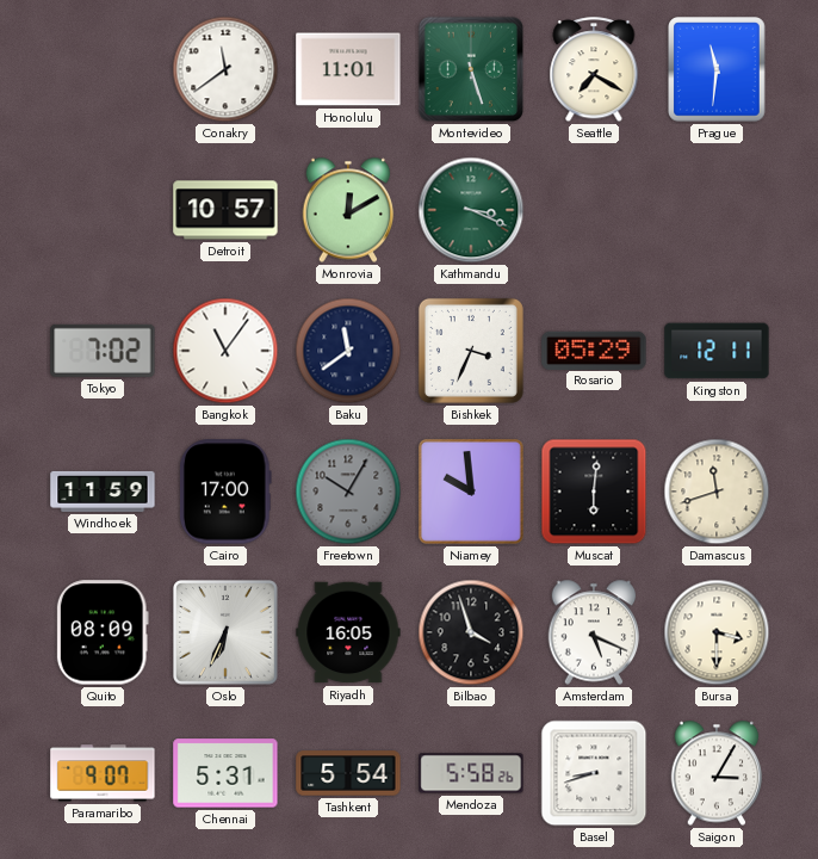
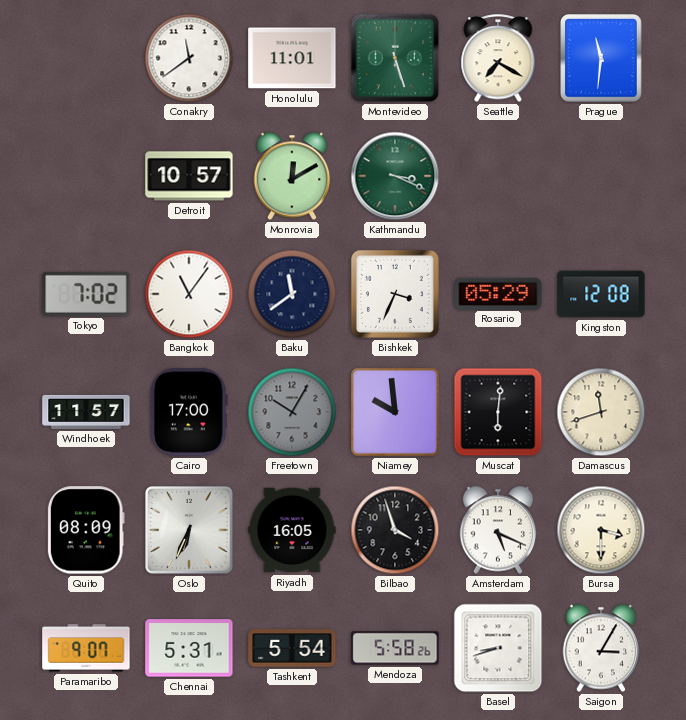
Kingston: 12:11 -> 12:08 (601, 294)
Windhoek: 11:59 -> 11:57 (86, 412)
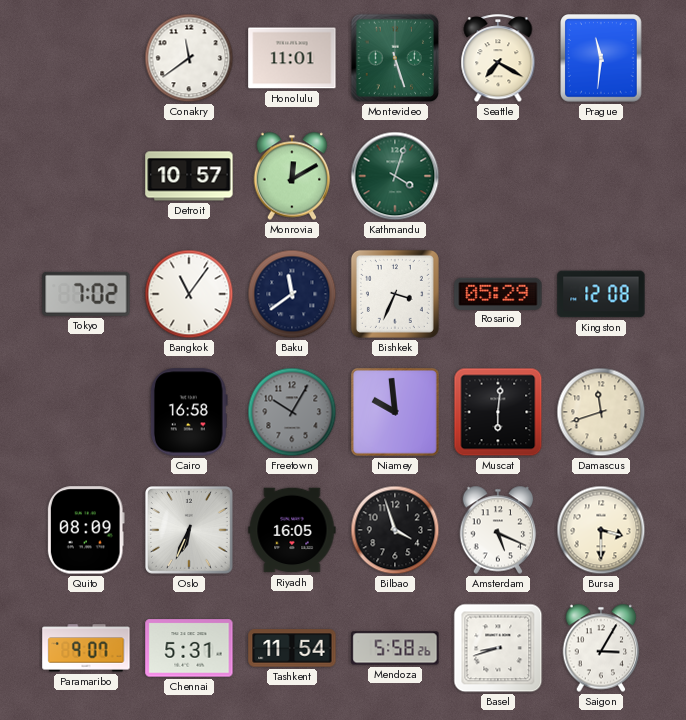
Kathmandu: 3:19 -> 4:03 (395, 176)
Windhoek: 11:57 -> none (86, 412)
Cairo: 17:00 -> 16:58 (189, 412)
Tashkent: 5:54 -> 11:54 (292, 648)
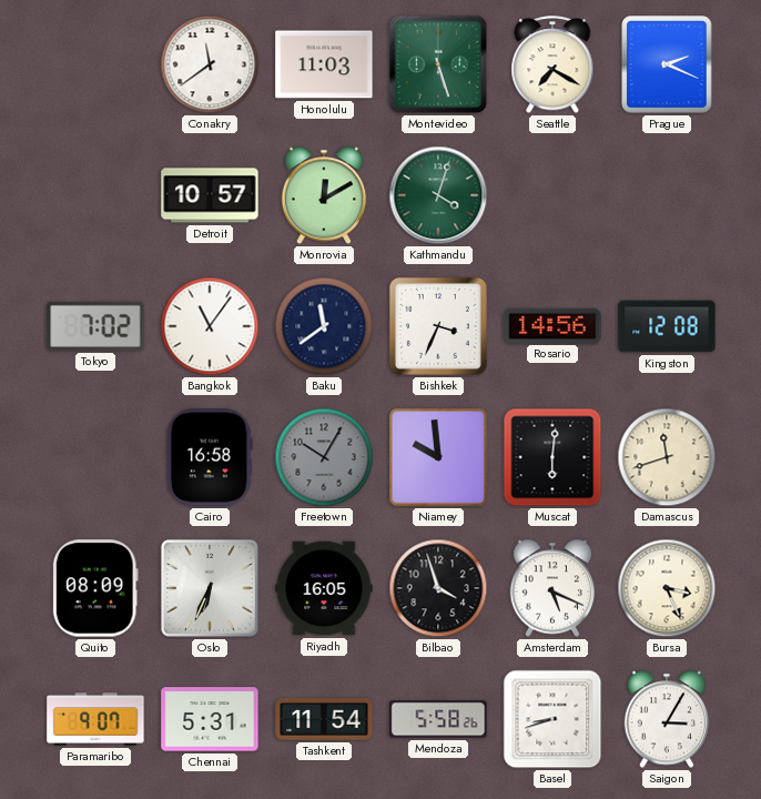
Honolulu: 11:01 -> 11:03 (324, 64)
Prague: 11:31 -> 2:19 (668, 65)
Rosario: 05:29 -> 14:56 (552, 325)
Bursa: 3:30 -> 3:26 (667, 588)
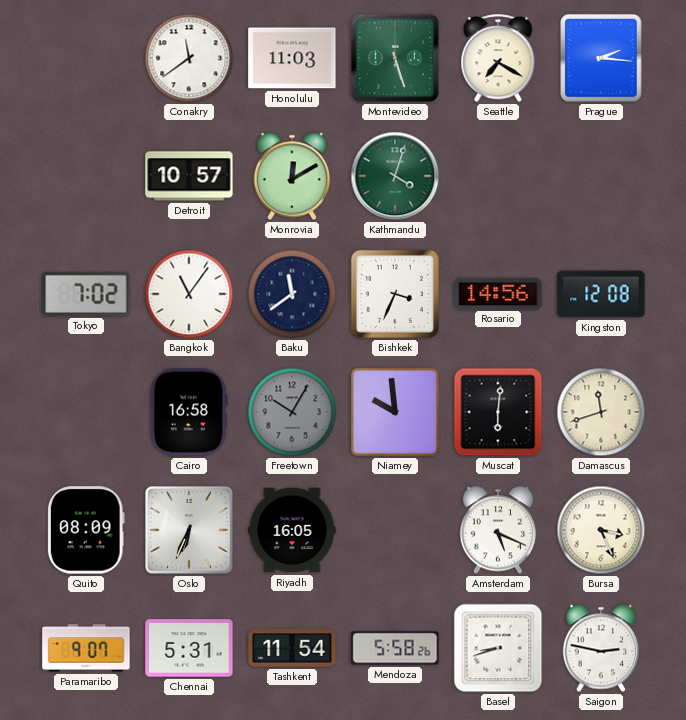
Prague: 2:19 -> 2:16 (602, 59)
Bilbao: 3:57 -> none (438, 588)
Saigon: 3:05 -> 2:47 (601, 648)
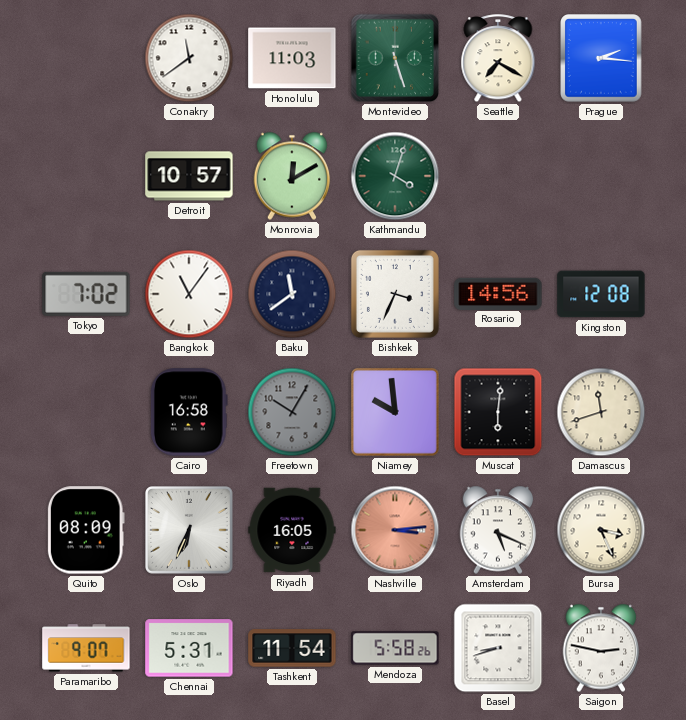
Nashville: none -> 3:14 (395, 530)
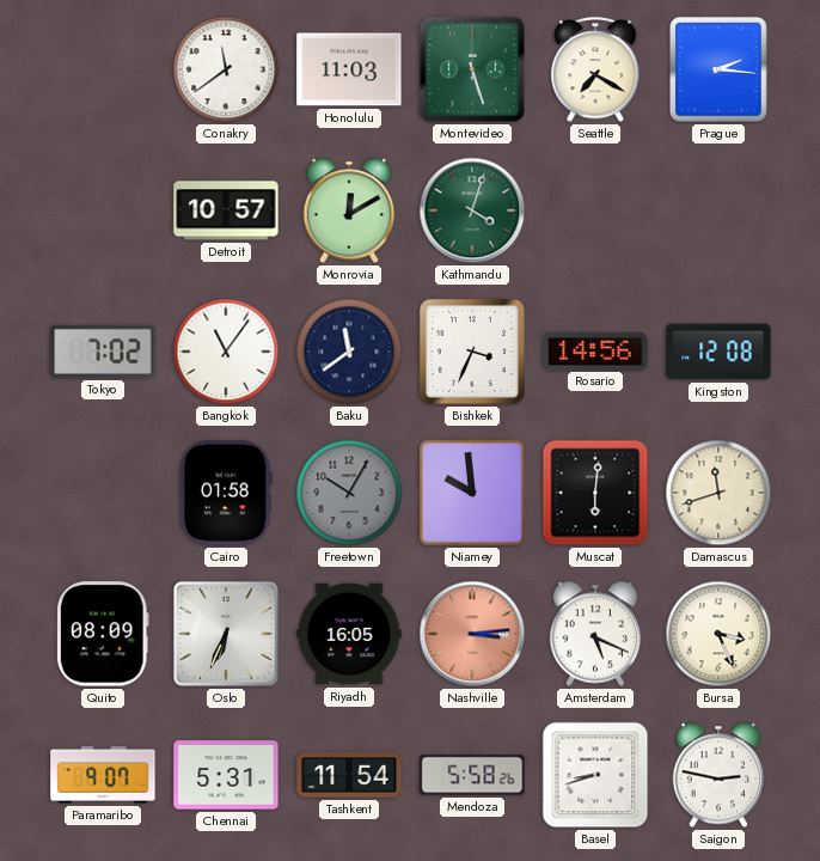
Cairo: 16:58 -> 01:58 (226, 493)
